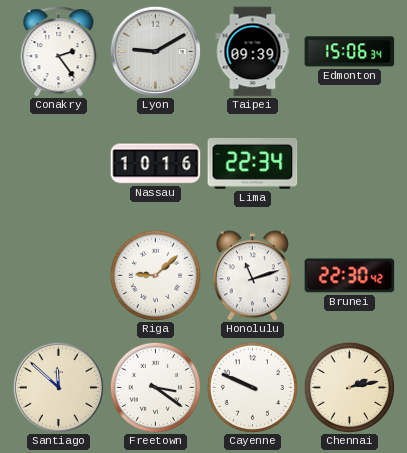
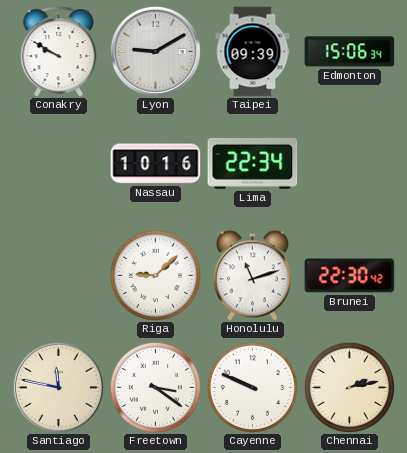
Conakry: 2:24 -> 9:50 (59, 52)
Santiago: 11:52 -> 11:47 (58, 387)
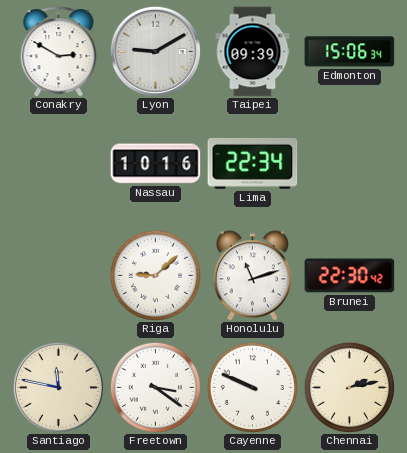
Conakry: 9:50 -> 2:50 (59, 52)
